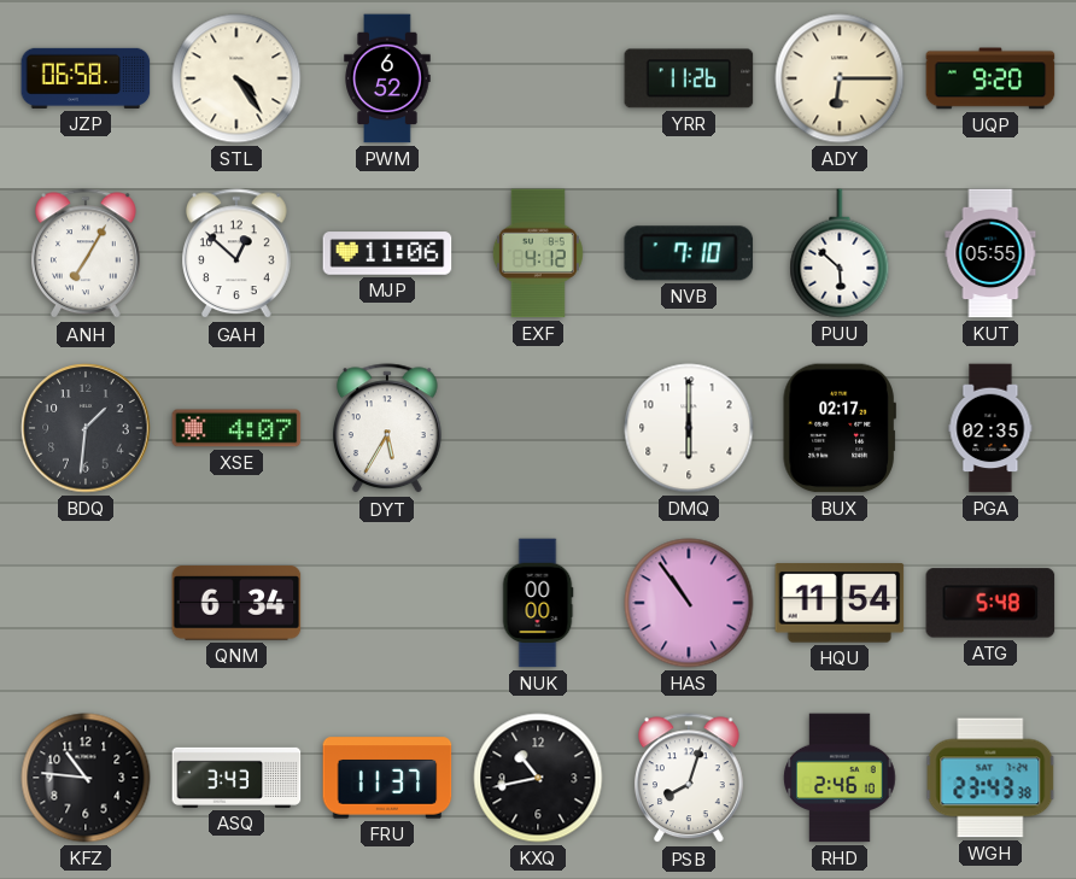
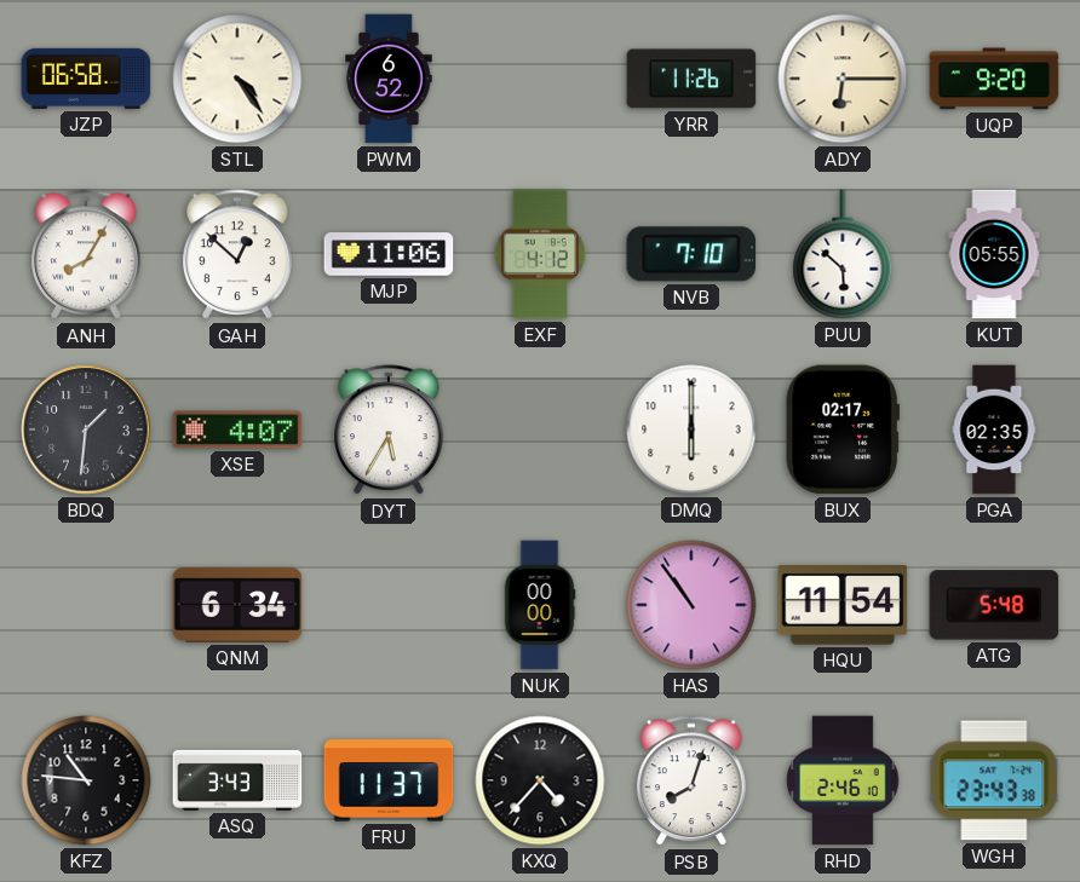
ANH: 7:05 -> 8:05 (87, 255)
KXQ: 10:43 -> 4:37 (540, 780)
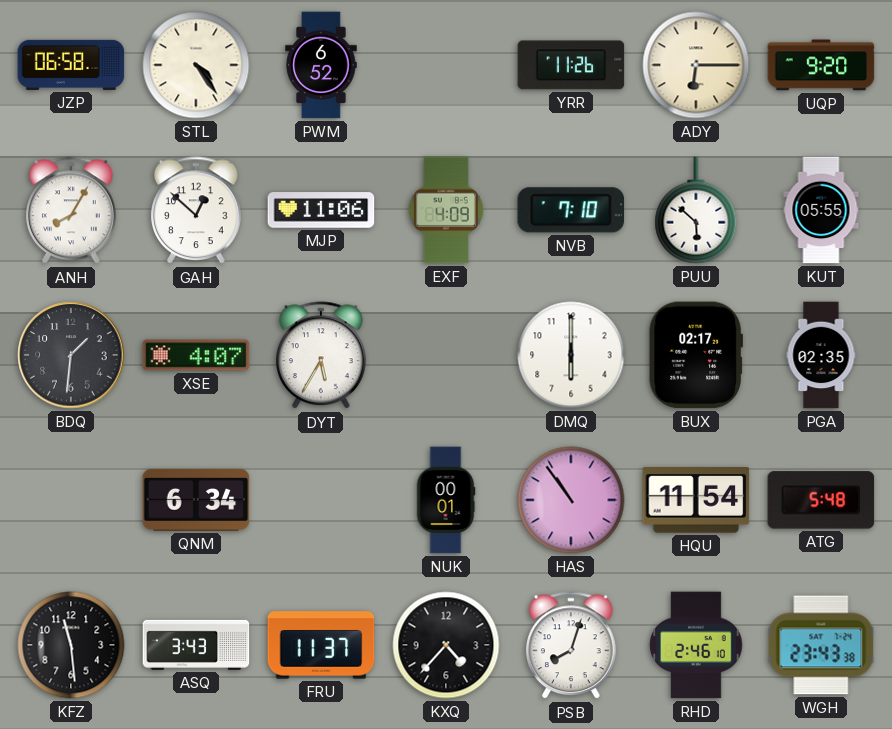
EXF: 4:12 -> 4:09 (446, 210)
NUK: 00:00 -> 00:01 (446, 500)
KFZ: 10:46 -> 11:29 (71, 645)
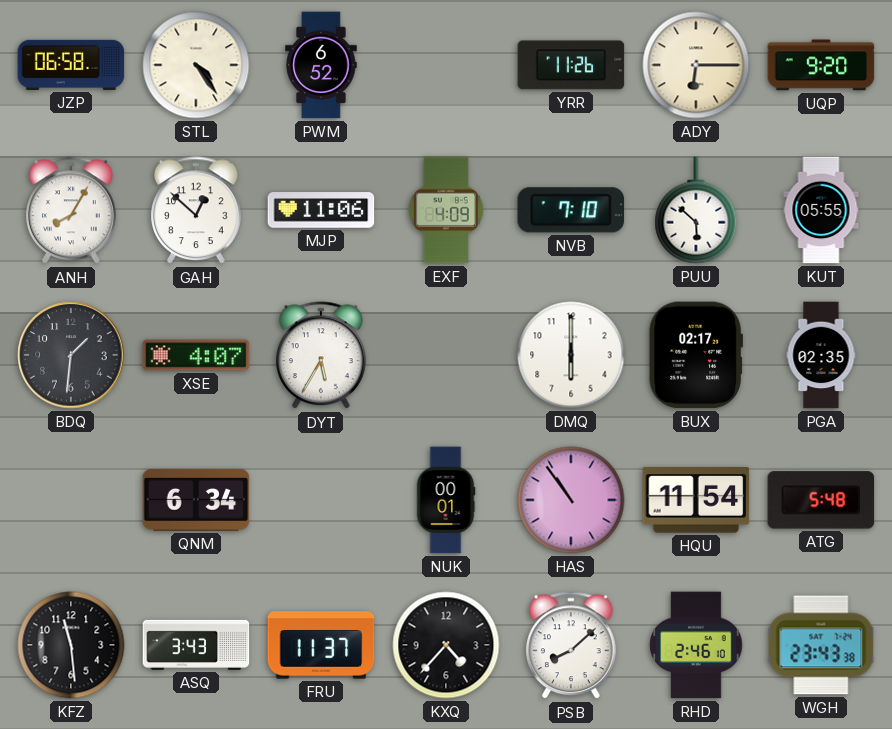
PSB: 8:03 -> 8:08 (572, 646)
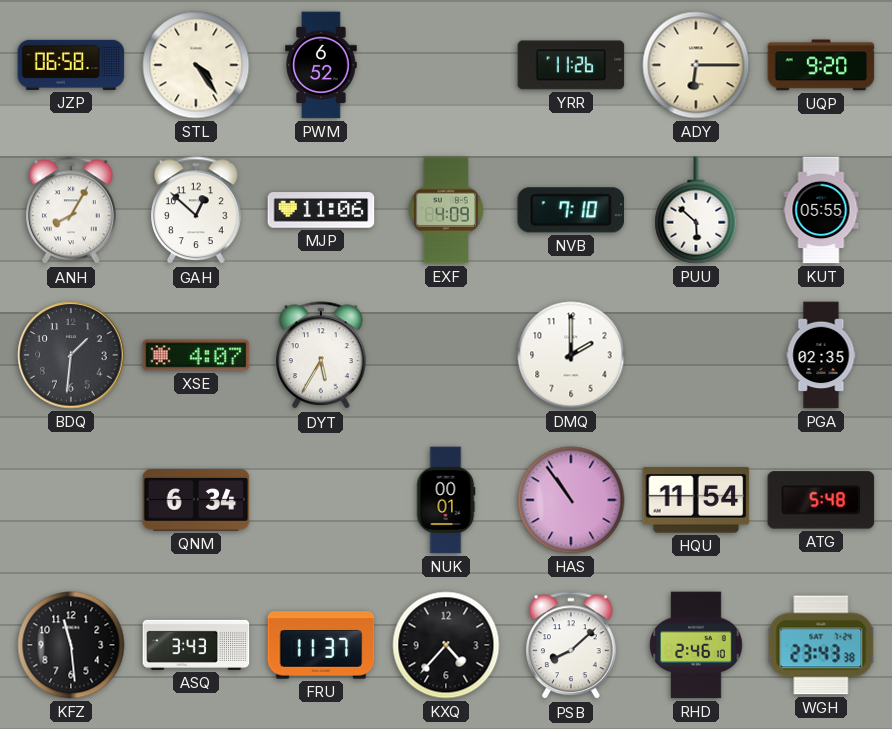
DMQ: 6:00 -> 2:00 (571, 355)
BUX: 02:17 -> none (696, 355)
